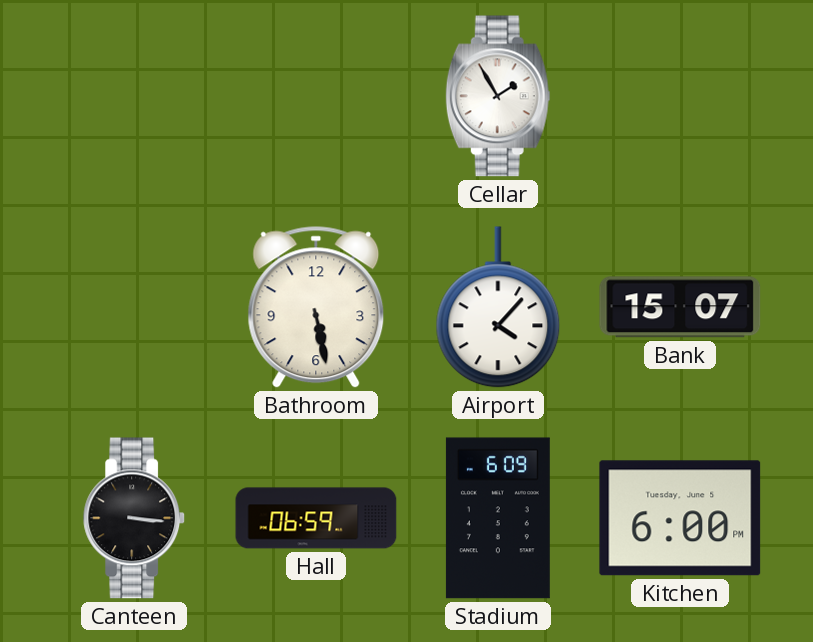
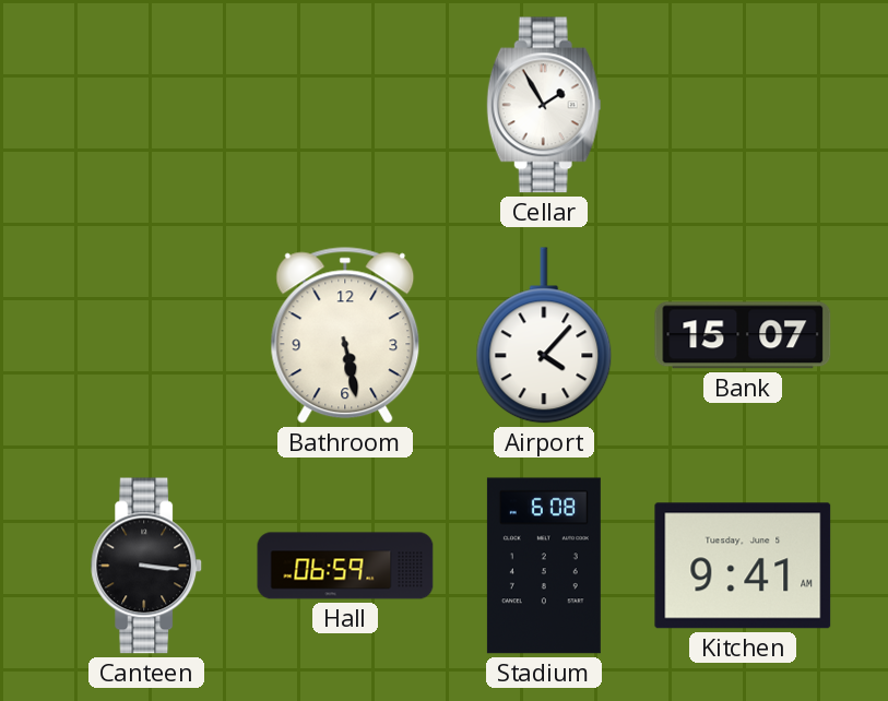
Stadium: 6:09 -> 6:08 (544, 566)
Kitchen: 6:00 -> 9:41 (743, 566)
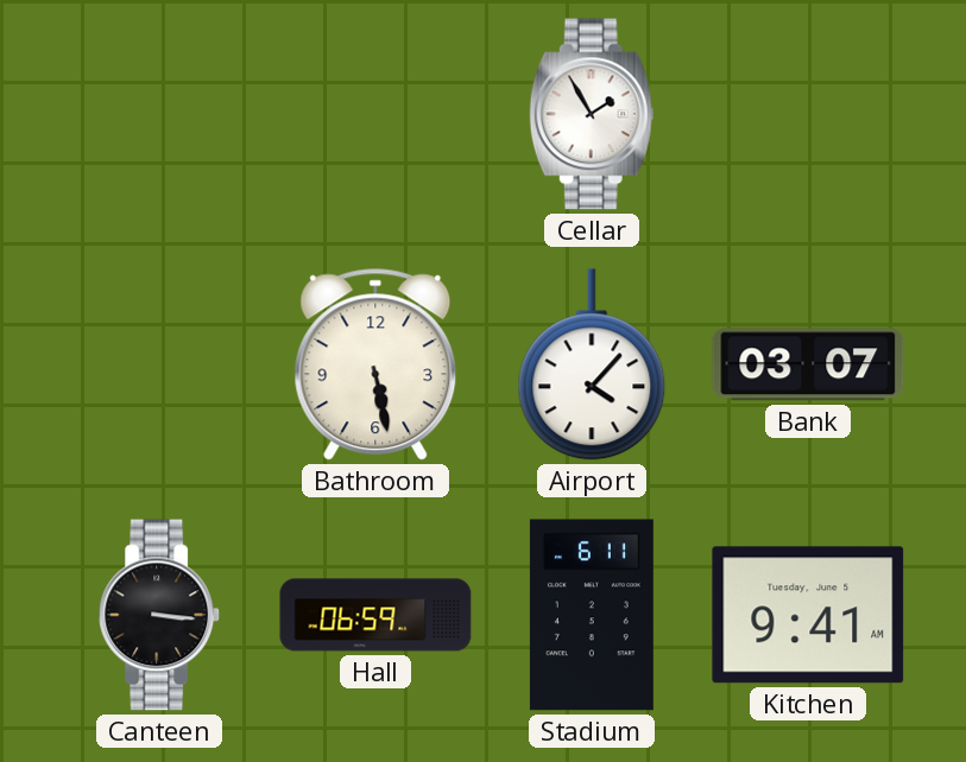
Bank: 15:07 -> 03:07 (808, 364)
Stadium: 6:08 -> 6:11 (592, 615)
